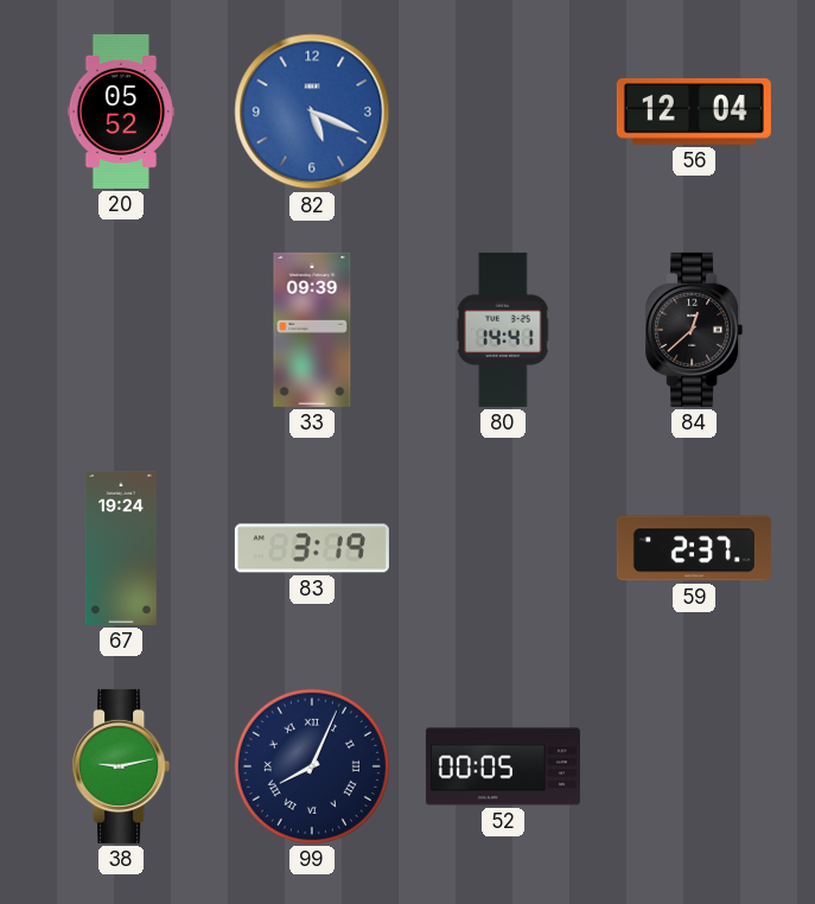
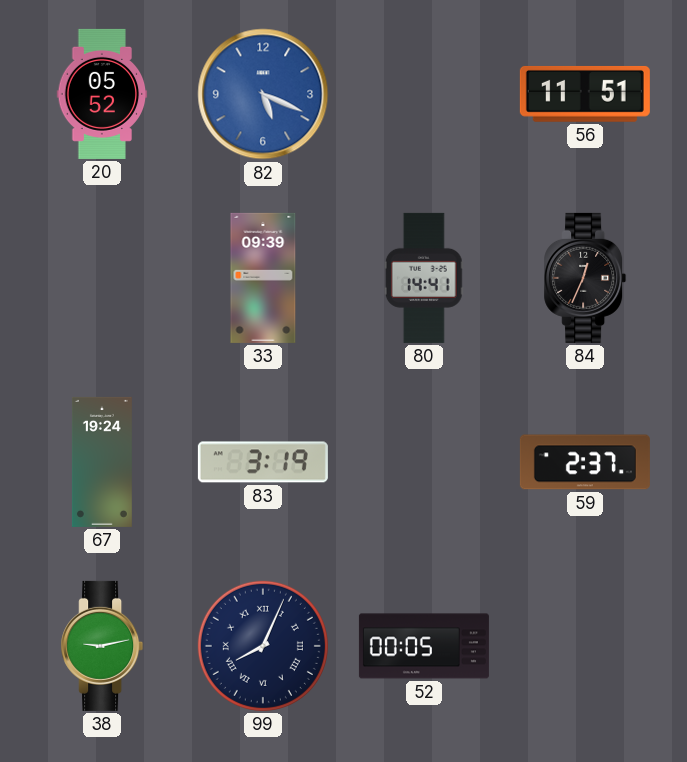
56: 12:04 -> 11:51 (585, 94)
84: 12:38 -> 12:34 (585, 278)
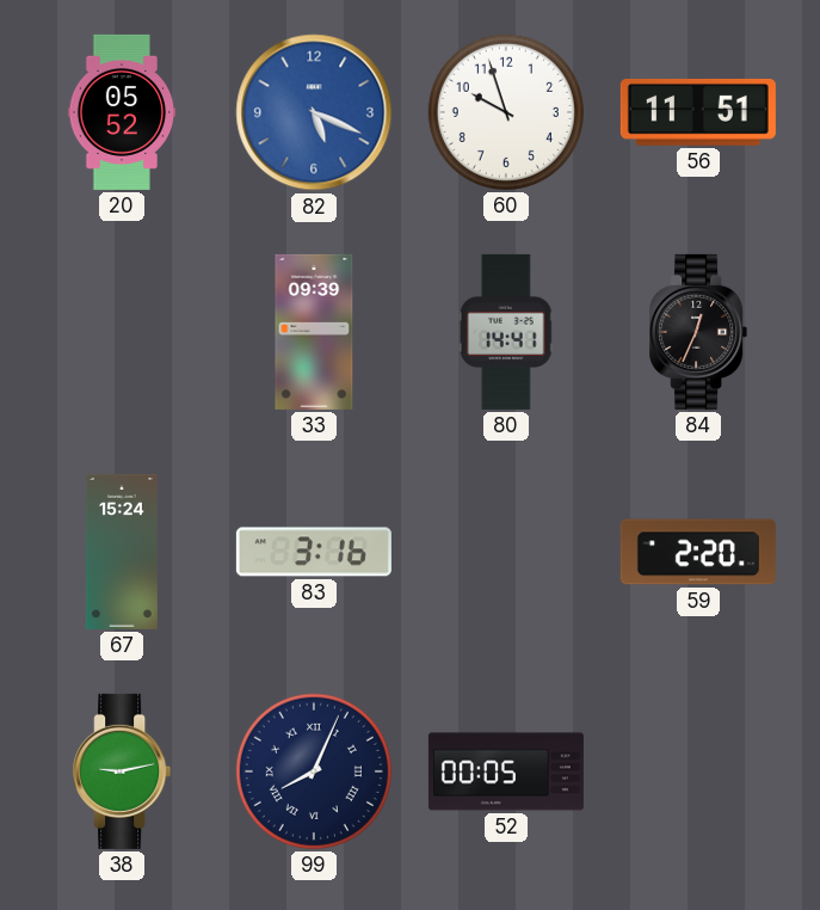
60: none -> 9:57 (506, 112)
67: 19:24 -> 15:24 (122, 552)
83: 3:19 -> 3:16 (314, 552)
59: 2:37 -> 2:20 (698, 552)
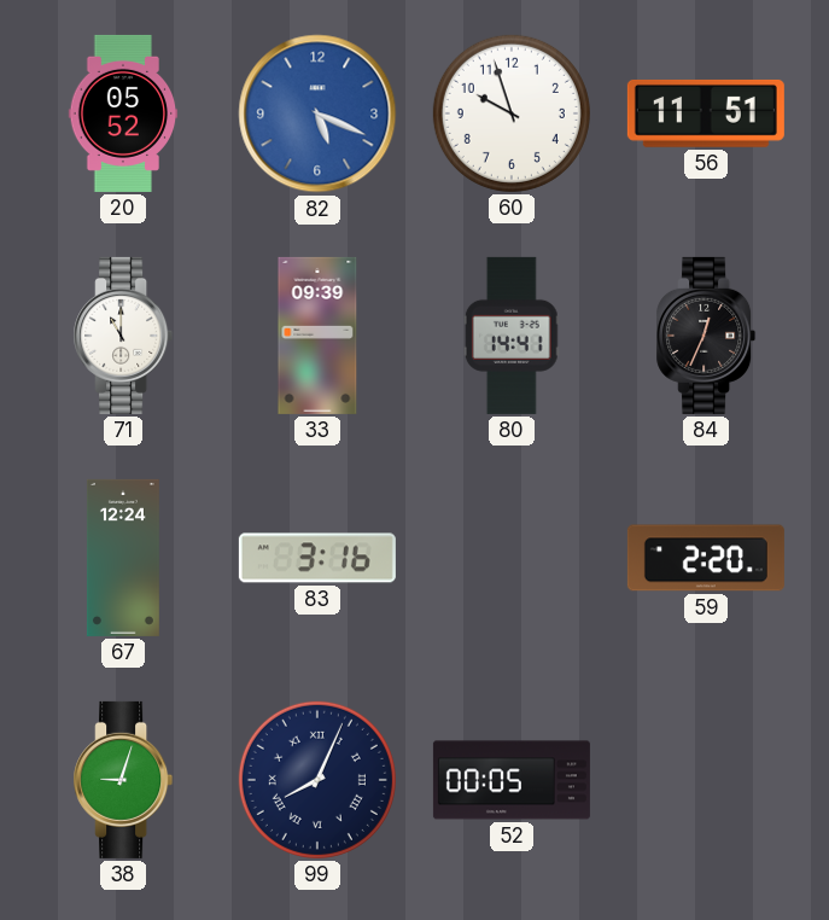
71: none -> 11:00 (123, 336)
67: 15:24 -> 12:24 (123, 558)
38: 9:13 -> 9:03 (123, 780)
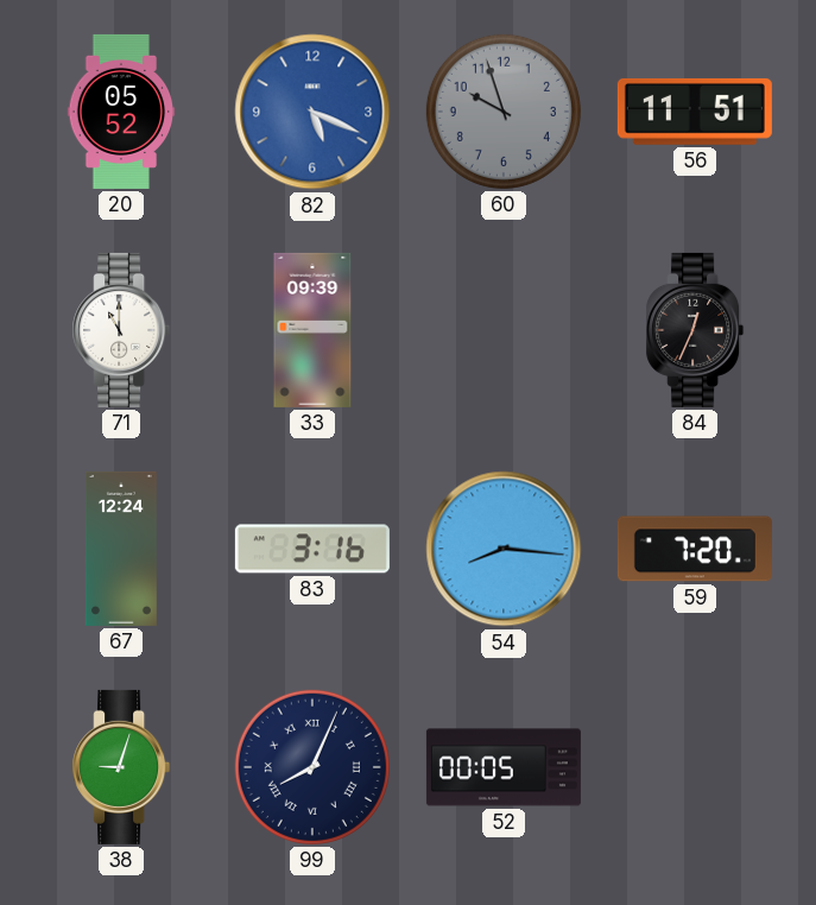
60 dial: white -> grey (504, 112)
80: 14:41 -> none (512, 336)
54: none -> 8:16 (504, 549)
59: 2:20 -> 7:20 (695, 549)
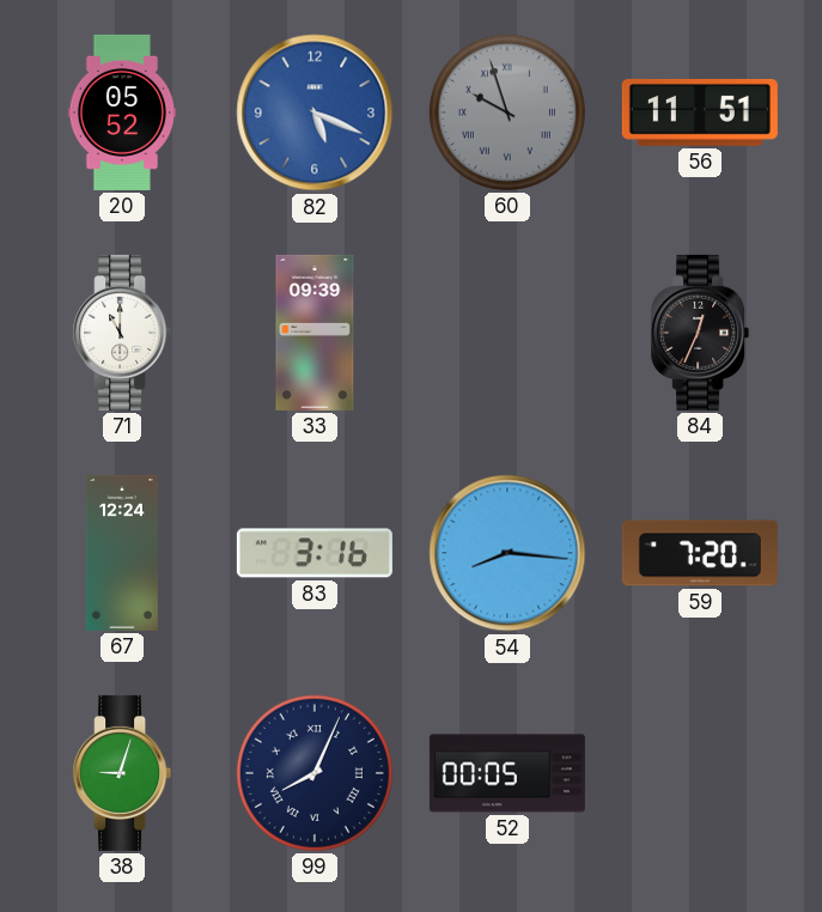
60 numerals: Arabic -> Roman (507, 113)
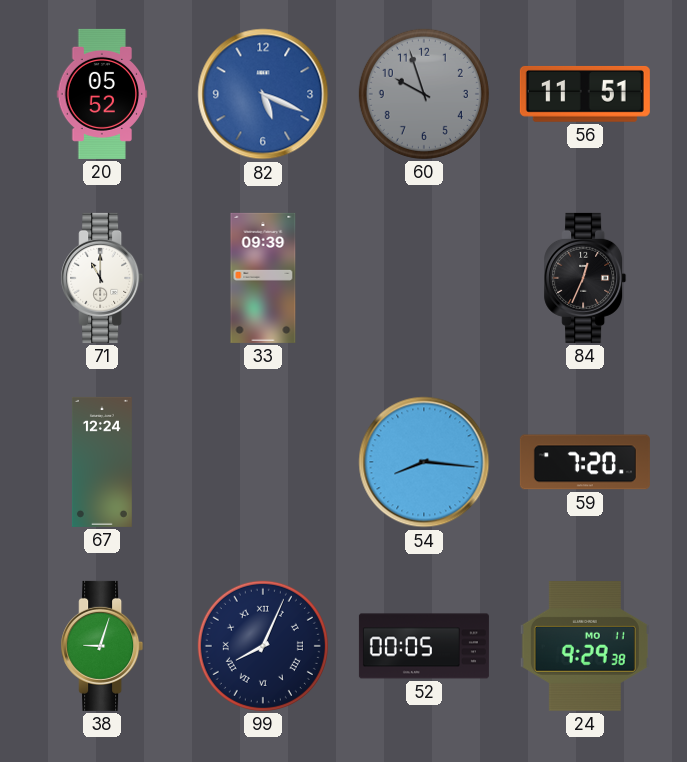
60 numerals: Roman -> Arabic (424, 94)
83: 3:16 -> none (315, 553)
24: none -> 9:29 (585, 647)
